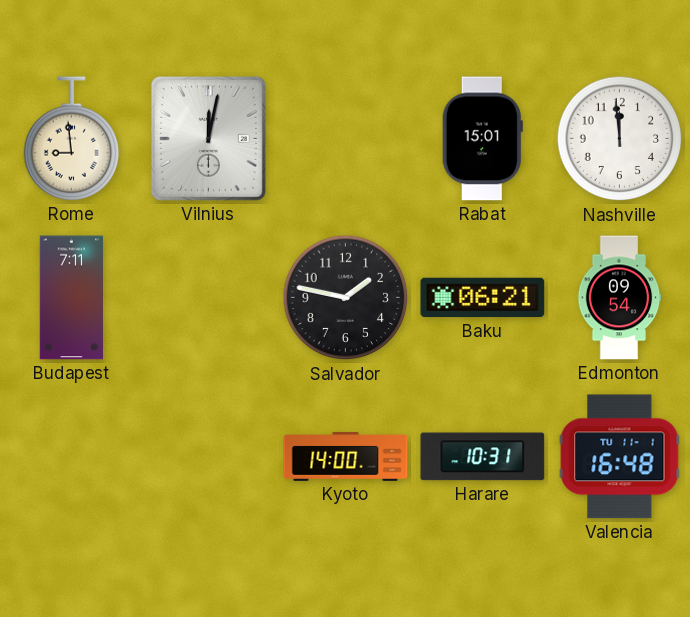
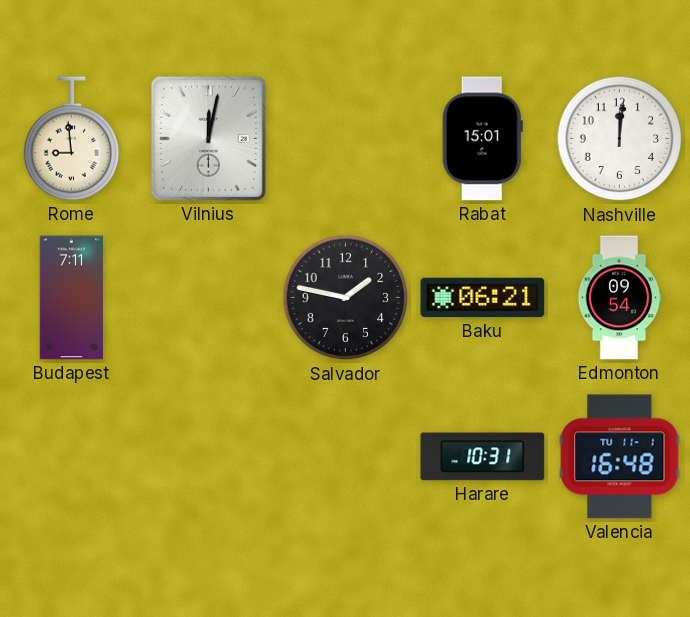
Nashville: 11:59 -> 12:01 (620, 139)
Kyoto: 14:00 -> none (346, 456)
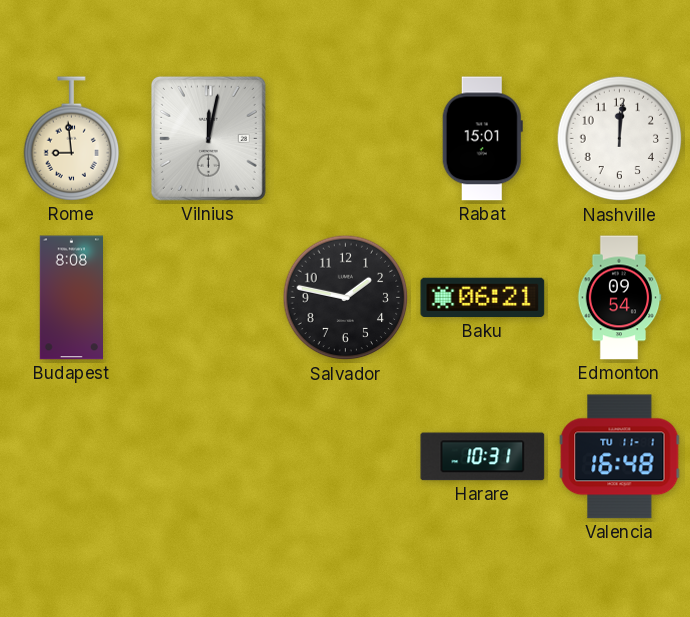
Budapest: 7:11 -> 8:08 (71, 298)
